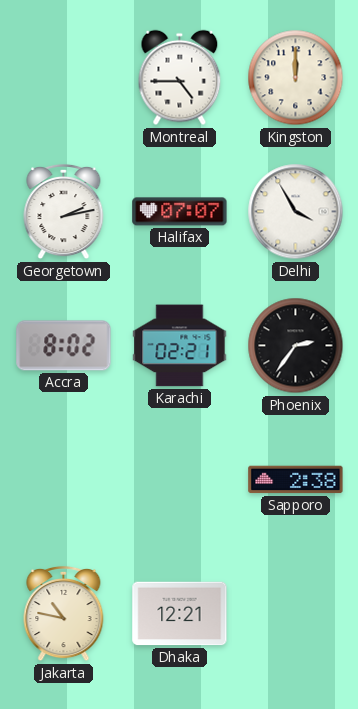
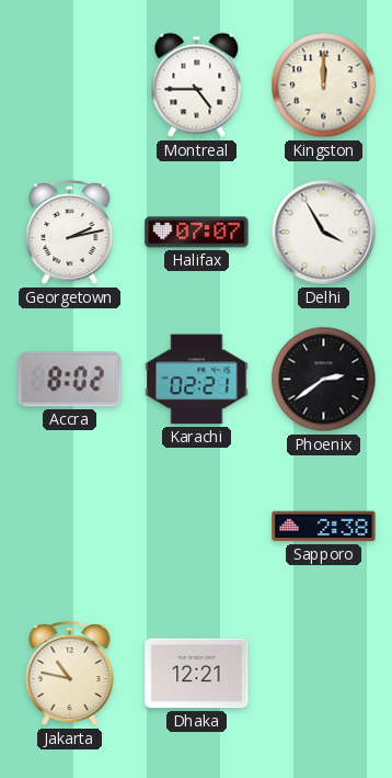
Phoenix: 2:36 -> 2:39 (324, 380)
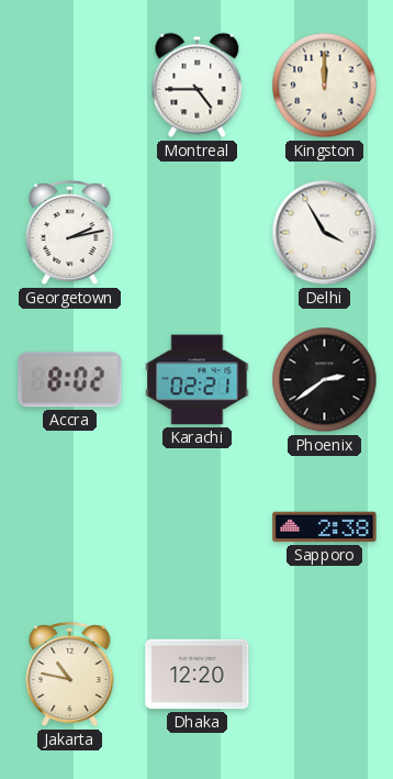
Halifax: 07:07 -> none (197, 233)
Dhaka: 12:21 -> 12:20 (198, 675)
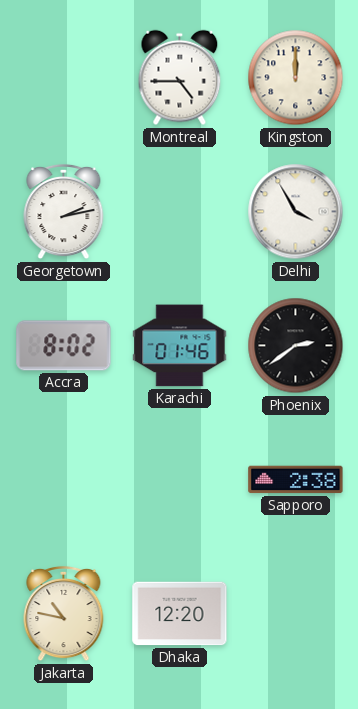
Karachi: 02:21 -> 01:46 (180, 346)
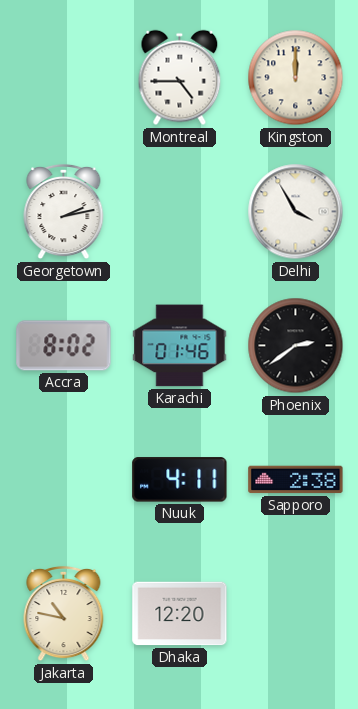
Nuuk: none -> 4:11 (180, 480)
